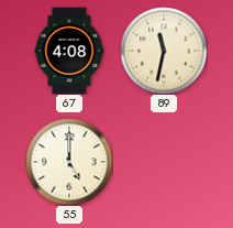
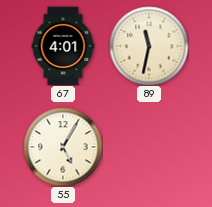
67: 4:08 -> 4:01 (63, 46)
55: 5:00 -> 5:05 (63, 147)
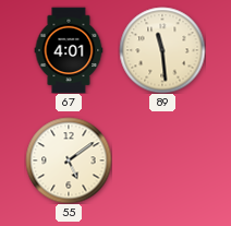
89: 11:32 -> 11:29 (162, 50)
55: 5:05 -> 5:09 (69, 160)
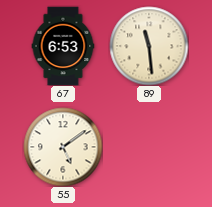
67: 4:01 -> 6:53 (63, 46)
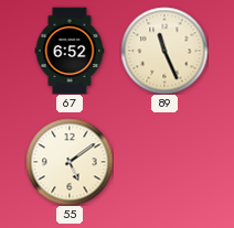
67: 6:53 -> 6:52 (70, 51)
89: 11:29 -> 11:26 (164, 51)
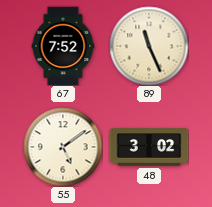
67: 6:52 -> 7:52 (63, 46)
48: none -> 3:02 (149, 147)
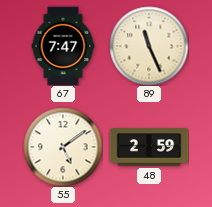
67: 7:52 -> 7:47 (63, 46)
48: 3:02 -> 2:59 (149, 147)
